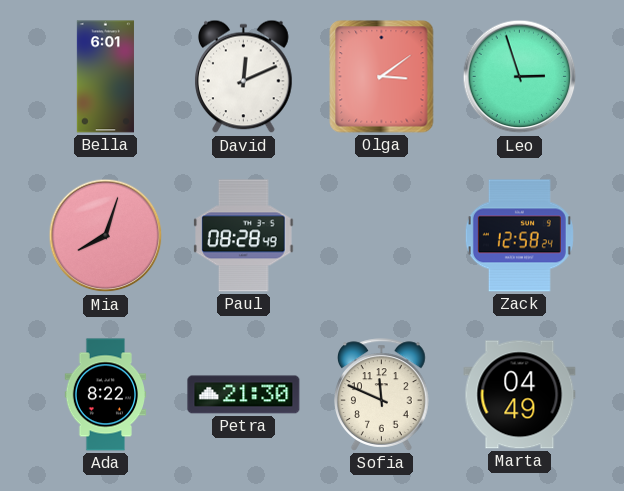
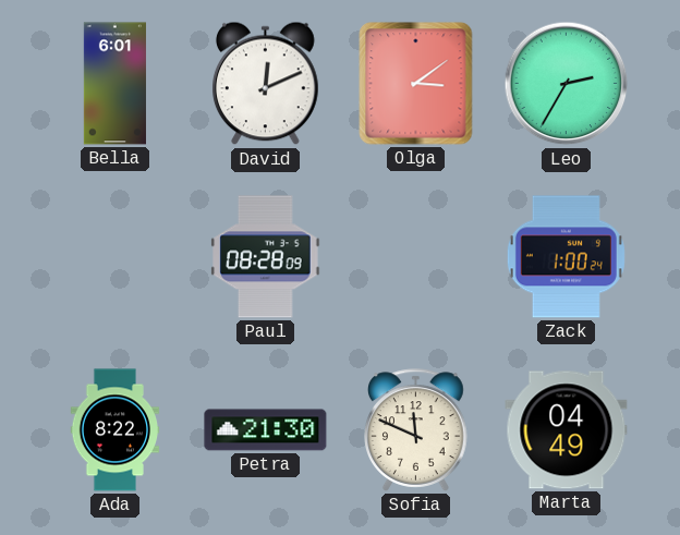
Leo: 2:57 -> 2:35 (567, 84)
Mia: 8:03 -> none (106, 236)
Paul: 08:28:49 -> 08:28:09 (266, 257)
Zack: 12:58 -> 1:00 (566, 257)
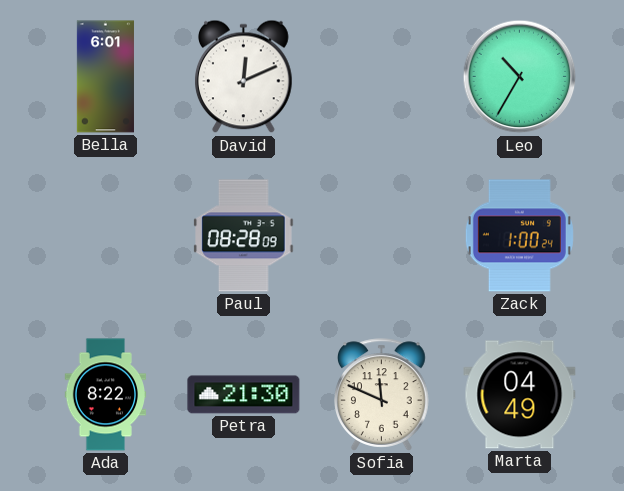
Olga: 3:09 -> none (416, 84)
Leo: 2:35 -> 10:35 (520, 77)
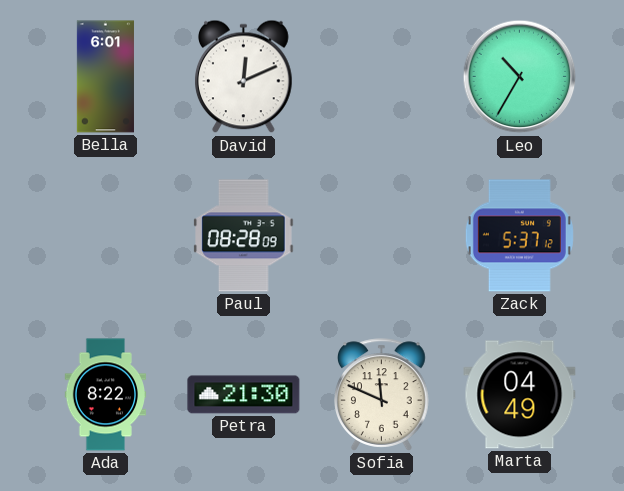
Zack: 1:00 -> 5:37 (519, 236)
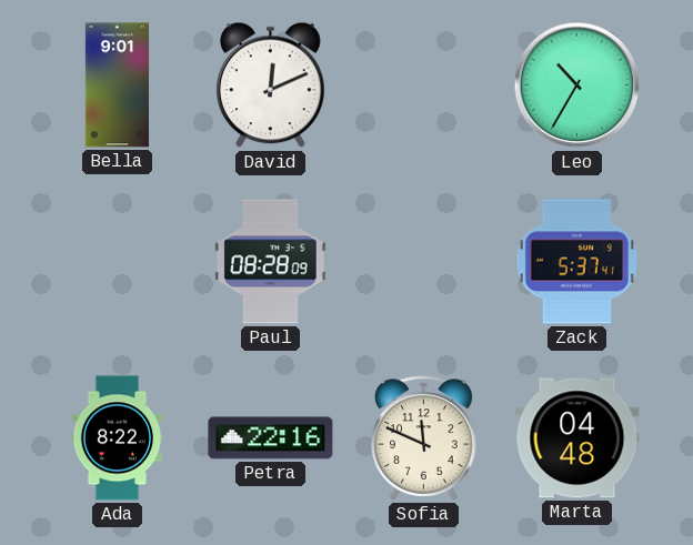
Bella: 6:01 -> 9:01 (117, 85)
Zack: 5:37:12 -> 5:37:41 (576, 262)
Petra: 21:30 -> 22:16 (271, 438)
Marta: 04:49 -> 04:48 (577, 438)
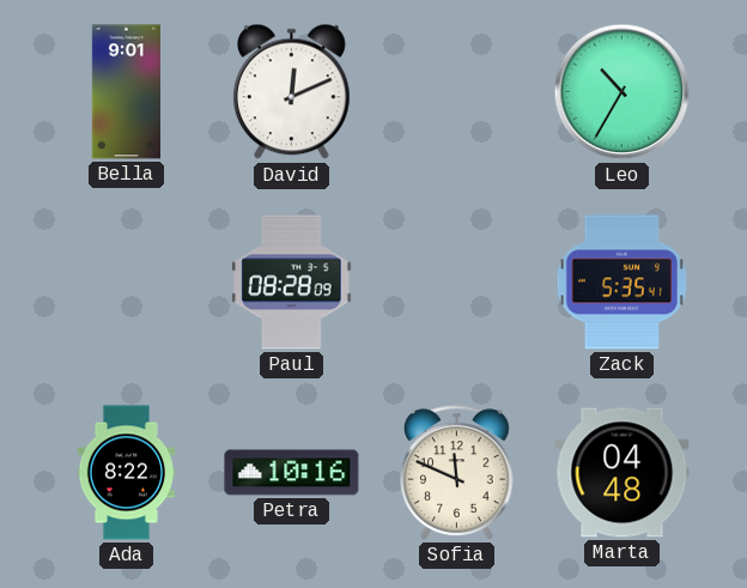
Zack: 5:37 -> 5:35 (621, 283)
Petra: 22:16 -> 10:16 (292, 473)
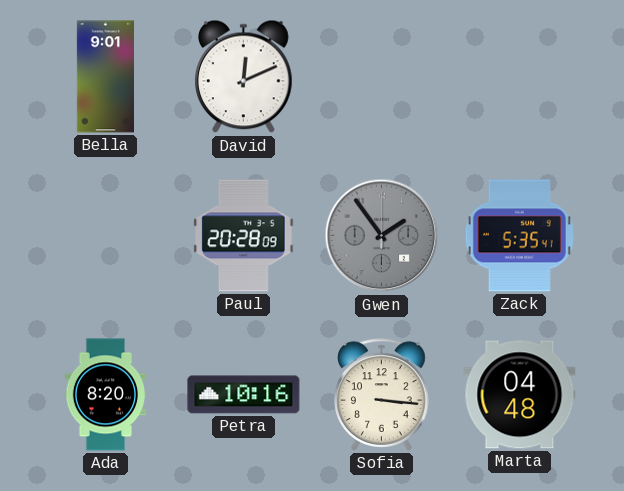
Leo: 10:35 -> none (622, 92)
Paul: 08:28 -> 20:28 (244, 236)
Gwen: none -> 1:54 (382, 236)
Ada: 8:22 -> 8:20 (106, 395)
Sofia: 11:49 -> 3:16 (382, 395)
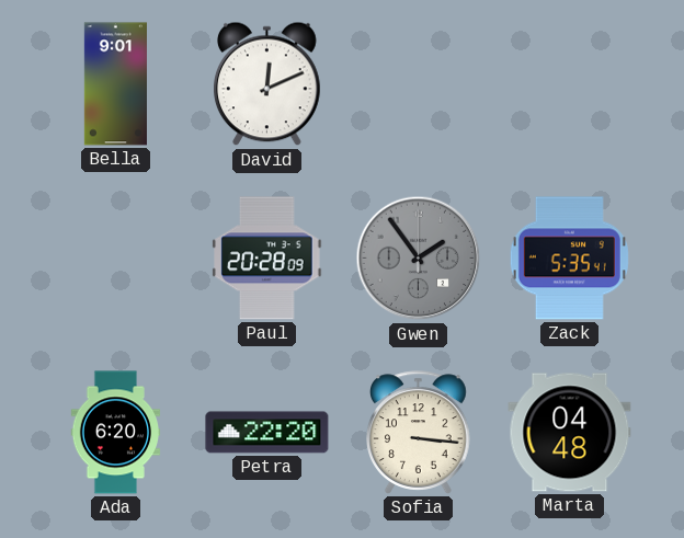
Ada: 8:20 -> 6:20 (116, 433)
Petra: 10:16 -> 22:20 (267, 433)
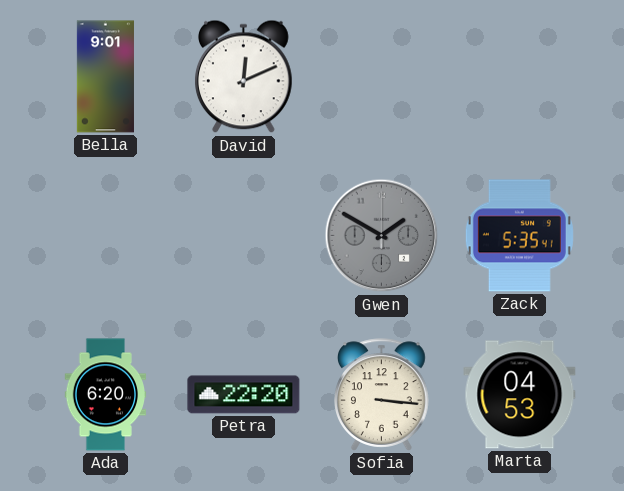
Paul: 20:28 -> none (267, 259)
Gwen: 1:54 -> 1:50 (382, 236)
Marta: 04:48 -> 04:53 (520, 395)
